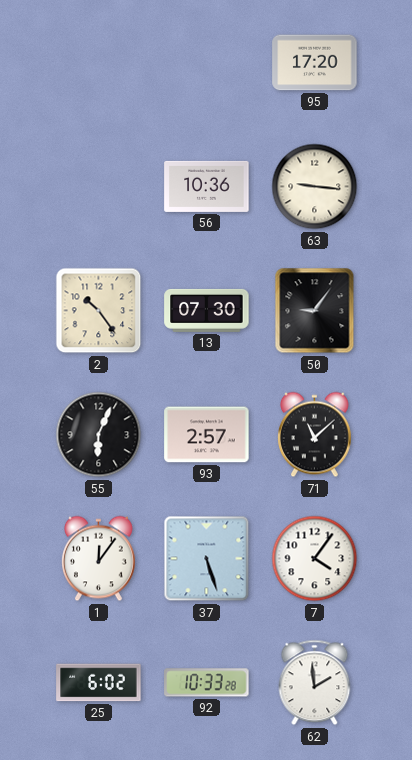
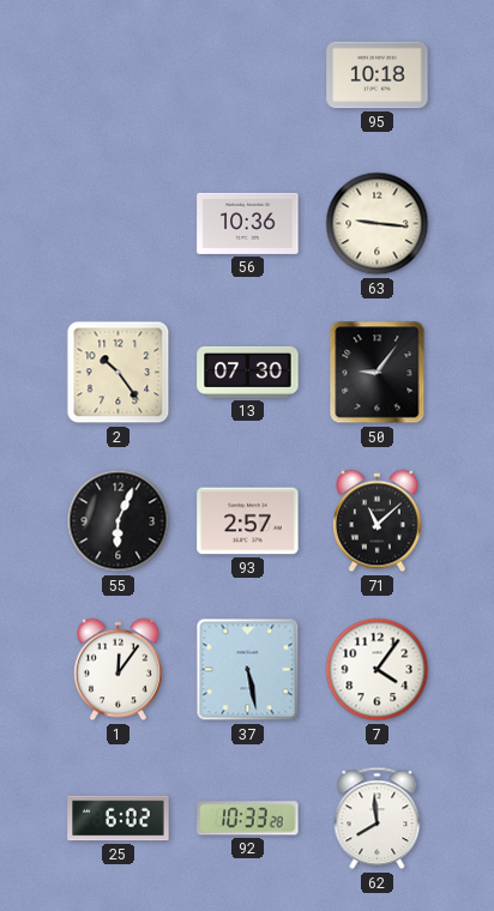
95: 17:20 -> 10:18 (378, 76)
37: 5:27 -> 5:28 (248, 670)
62: 1:59 -> 7:59 (378, 819)
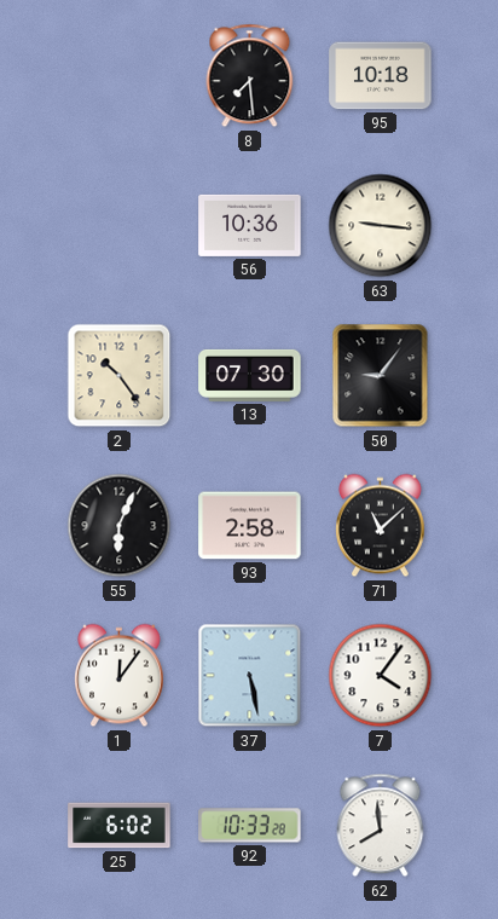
8: none -> 7:29 (250, 76)
93: 2:57 -> 2:58 (250, 526)
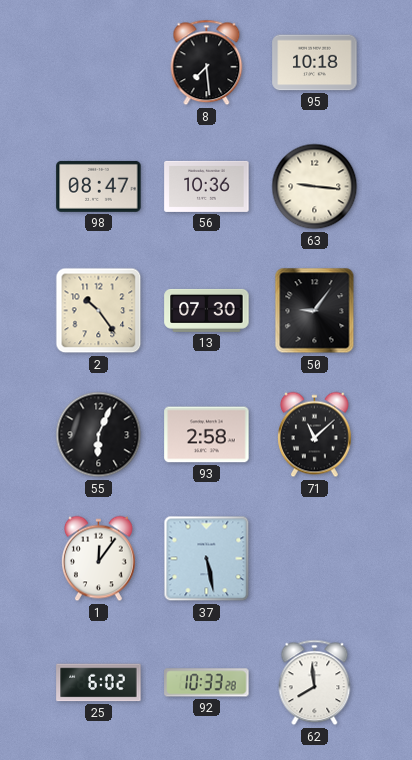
98: none -> 08:47 (99, 186)
7: 4:06 -> none (381, 676)
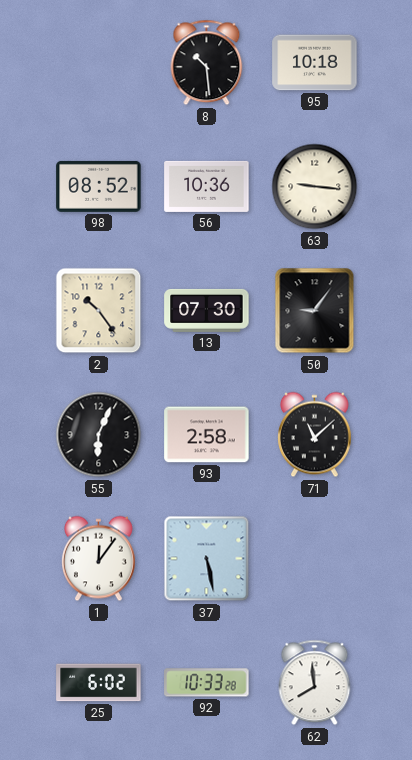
8: 7:29 -> 10:29 (207, 63)
98: 08:47 -> 08:52 (99, 186)
